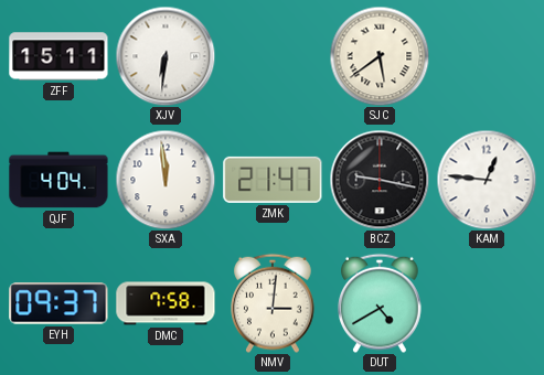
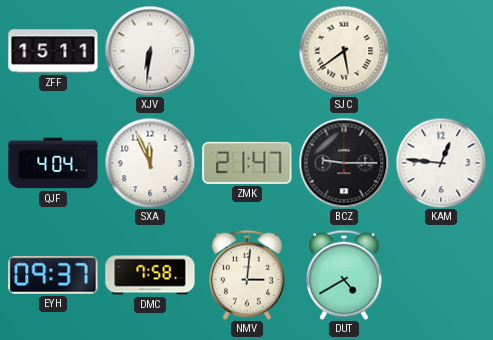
SXA: 11:59 -> 11:56 (150, 163)
BCZ: 9:17 -> 9:15 (344, 163)
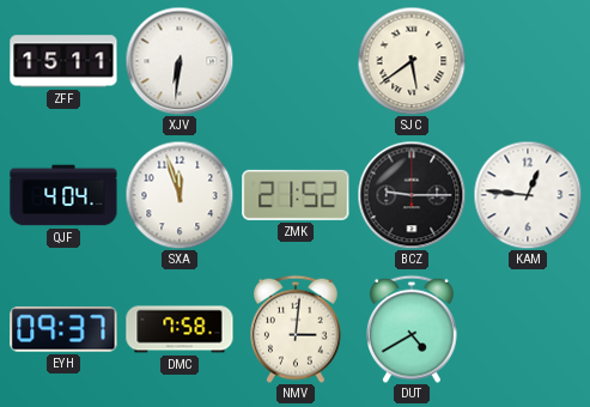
SXA: 11:56 -> 11:57 (180, 195)
ZMK: 21:47 -> 21:52 (296, 195)
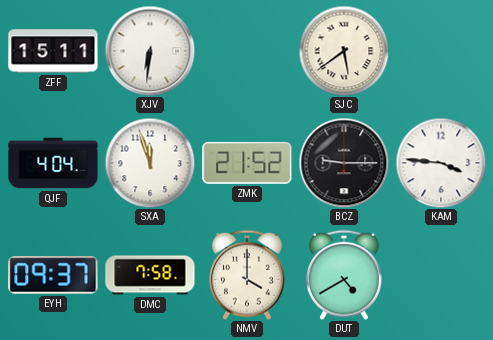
KAM: 12:46 -> 3:46 (441, 163)
NMV: 3:01 -> 4:00 (248, 275)
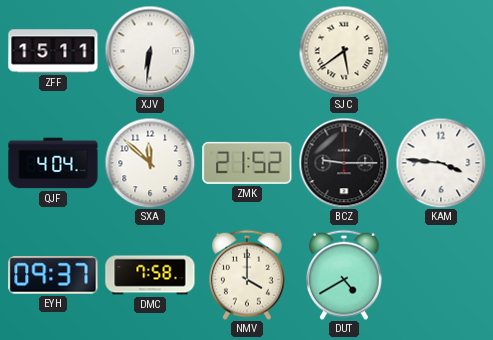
SXA: 11:57 -> 11:52 (150, 163)
